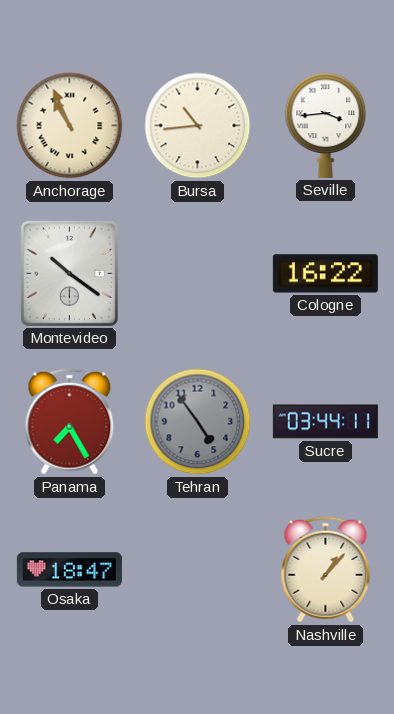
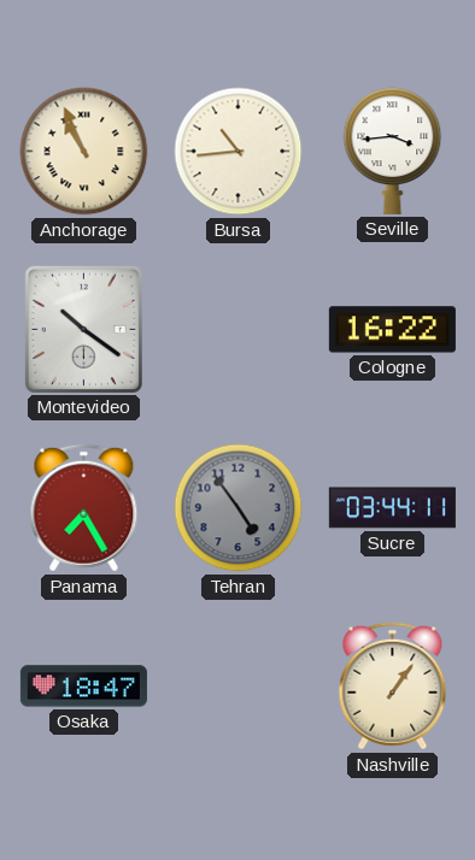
Nashville: 1:07 -> 1:06 (393, 687)
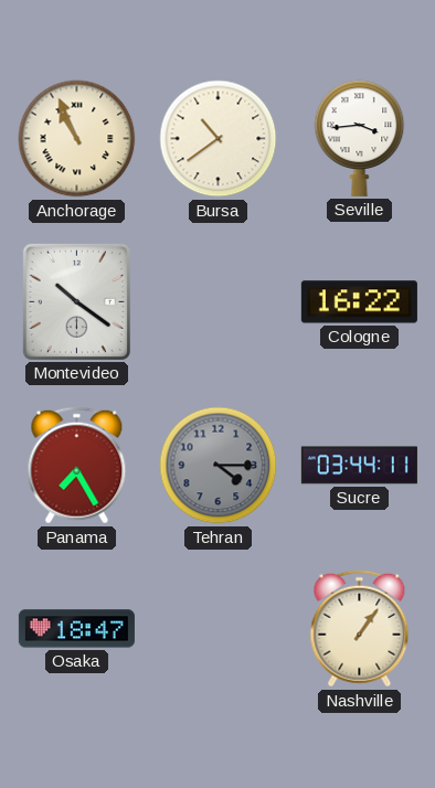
Bursa: 10:44 -> 10:39 (219, 139)
Tehran: 4:54 -> 4:15 (219, 466)
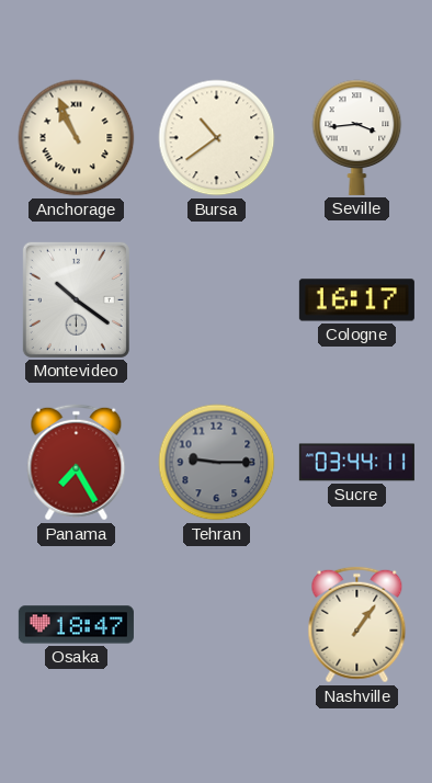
Cologne: 16:22 -> 16:17 (356, 300)
Tehran: 4:15 -> 9:15 (217, 463)
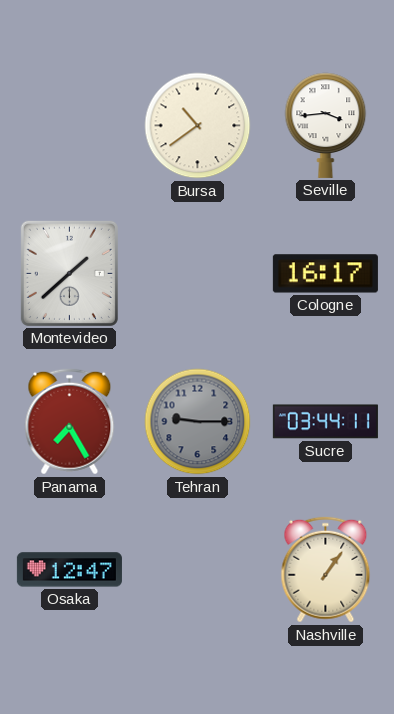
Anchorage: 10:56 -> none (77, 138)
Montevideo: 10:21 -> 1:38 (69, 273)
Osaka: 18:47 -> 12:47 (69, 570)
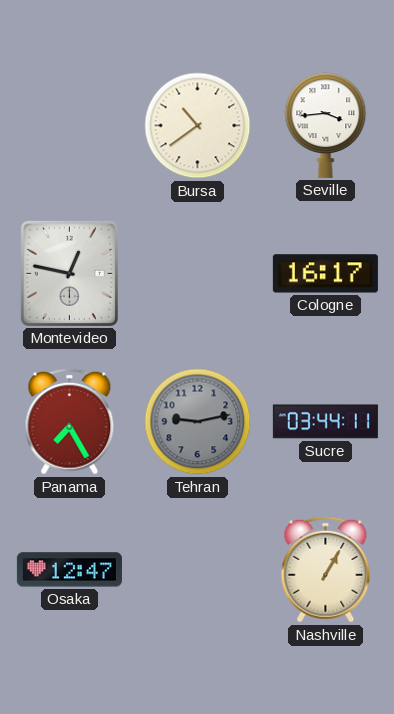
Montevideo: 1:38 -> 12:47 (69, 273)
Tehran: 9:15 -> 9:13 (198, 422)
Nashville: 1:06 -> 1:05 (326, 570)
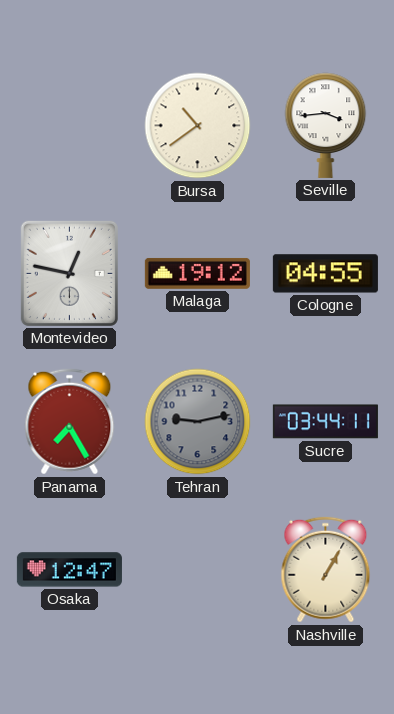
Malaga: none -> 19:12 (197, 273)
Cologne: 16:17 -> 04:55 (325, 274)
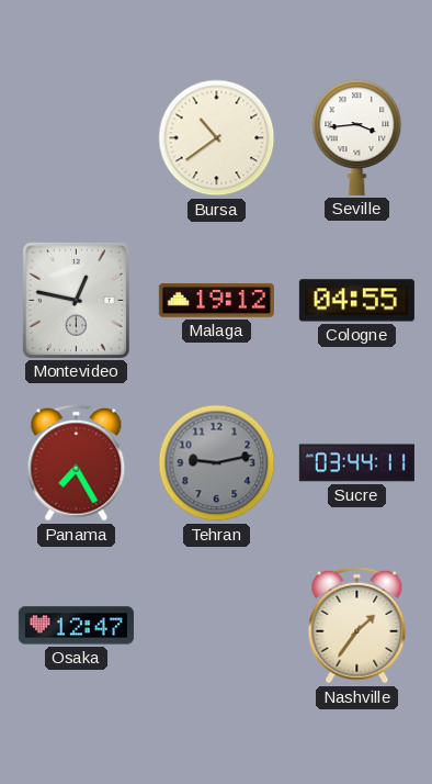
Nashville: 1:05 -> 1:36 (357, 626)
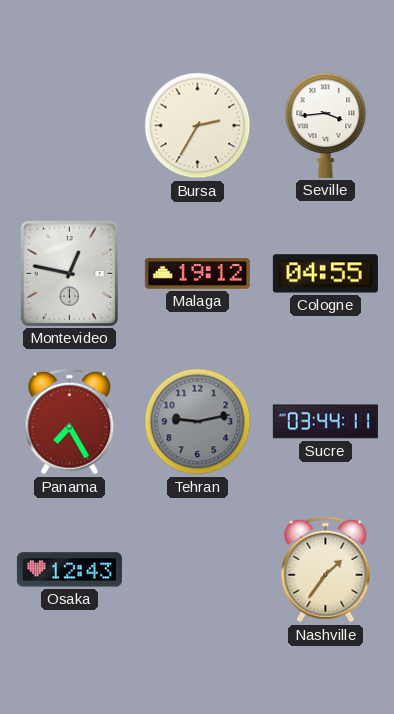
Bursa: 10:39 -> 2:35 (198, 126)
Osaka: 12:47 -> 12:43 (69, 570)
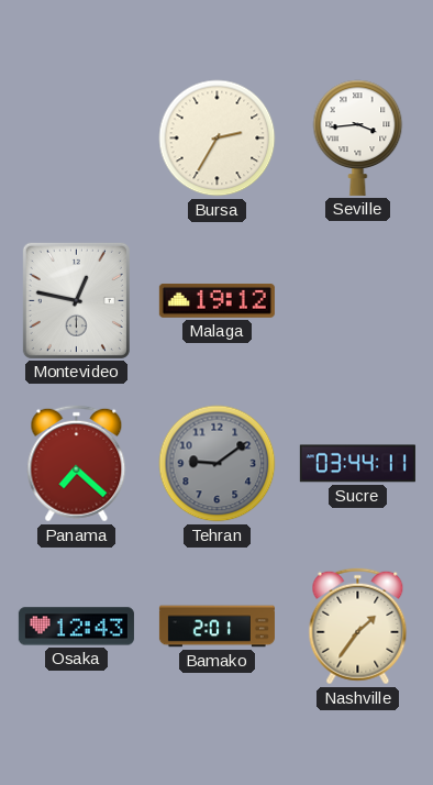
Cologne: 04:55 -> none (325, 274)
Panama: 7:25 -> 7:22 (77, 464)
Tehran: 9:13 -> 9:09 (218, 464)
Bamako: none -> 2:01 (216, 627)
